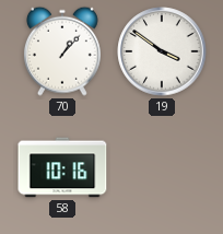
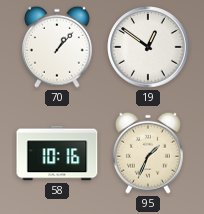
19: 3:51 -> 12:51 (148, 47)
95: none -> 1:34 (148, 153)
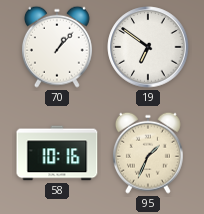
19: 12:51 -> 6:51 (148, 47)
